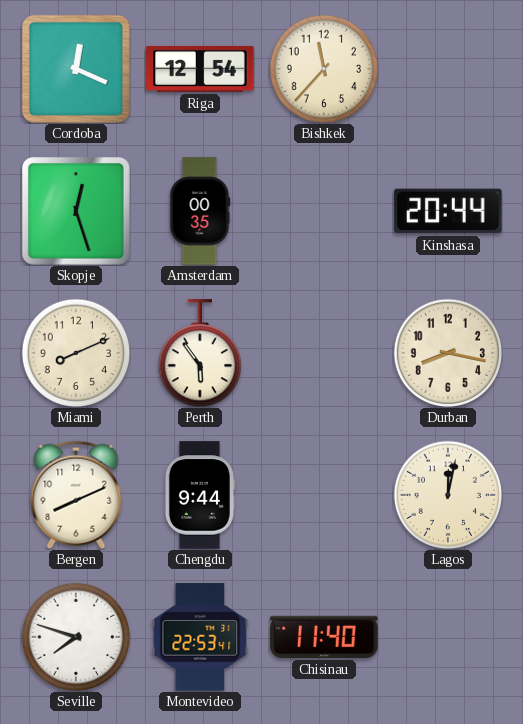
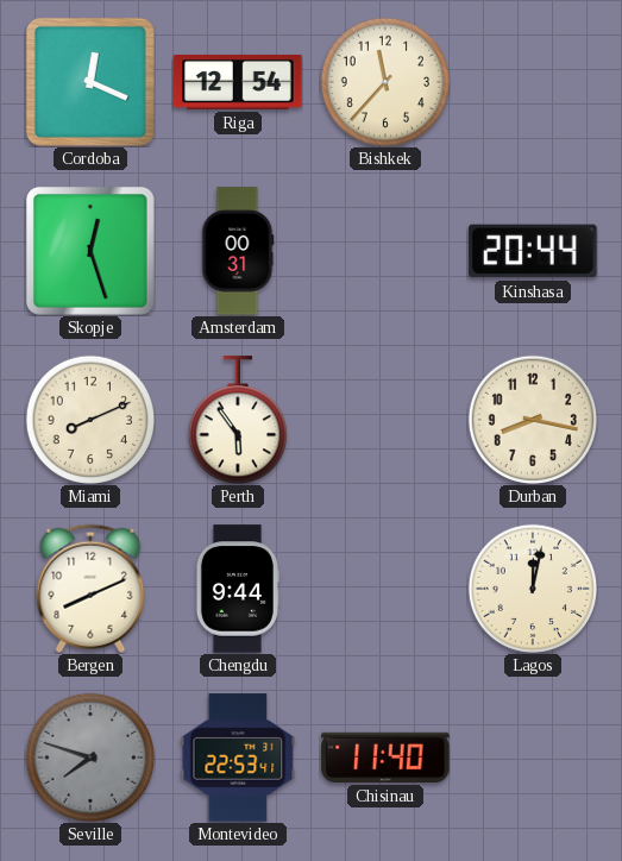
Amsterdam: 00:35 -> 00:31 (238, 251)
Seville dial: white -> grey (89, 756)
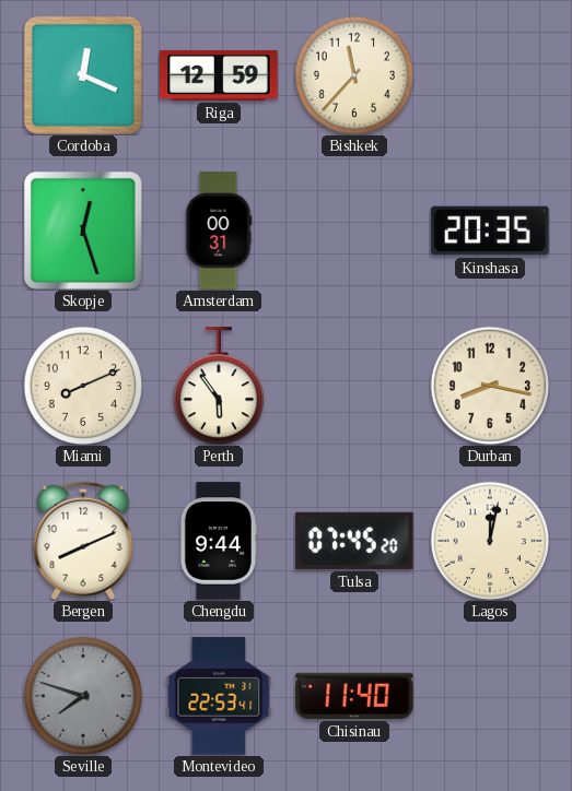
Riga: 12:54 -> 12:59 (219, 75)
Kinshasa: 20:44 -> 20:35 (490, 231)
Tulsa: none -> 07:45 (354, 541)
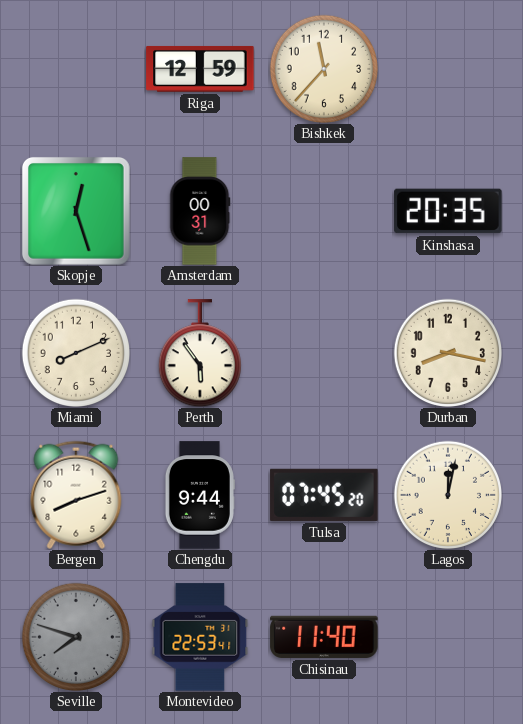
Cordoba: 12:19 -> none (83, 75)
Bergen: 8:11 -> 8:12 (76, 495)
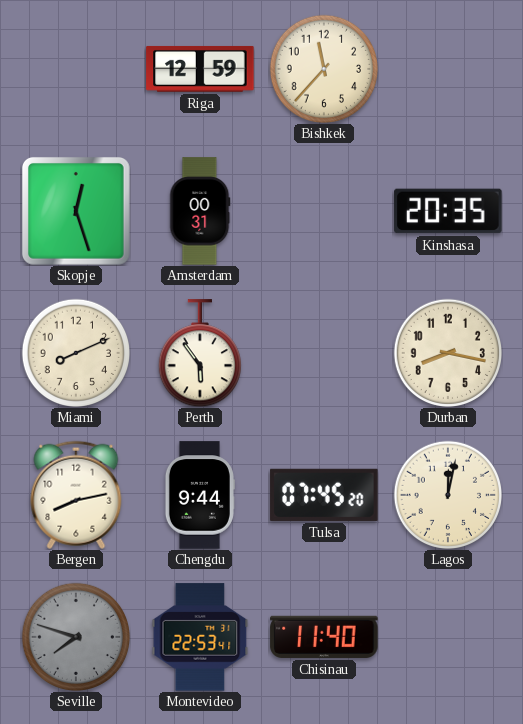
Bergen: 8:12 -> 8:13 (76, 495)
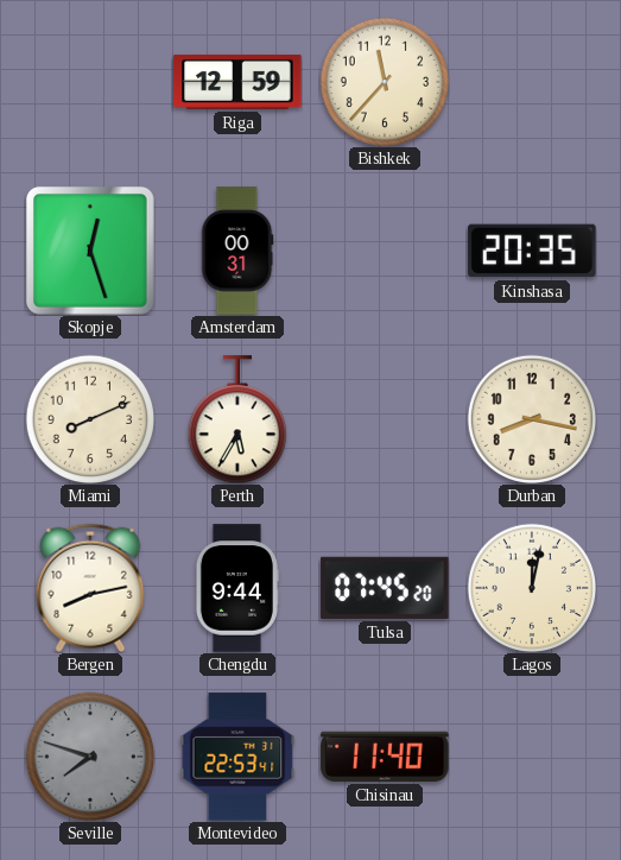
Perth: 5:54 -> 5:35 (237, 419)
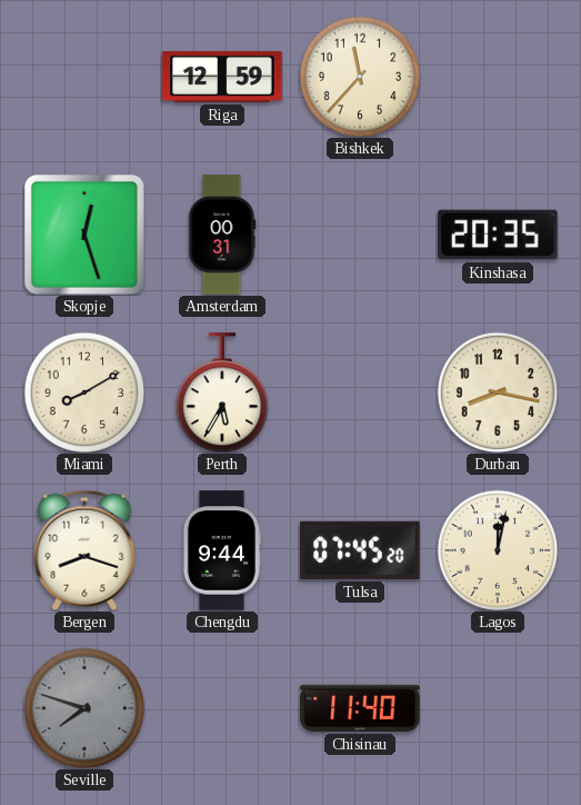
Miami: 8:11 -> 8:10 (83, 391)
Bergen: 8:13 -> 8:18 (84, 550)
Montevideo: 22:53 -> none (237, 757)
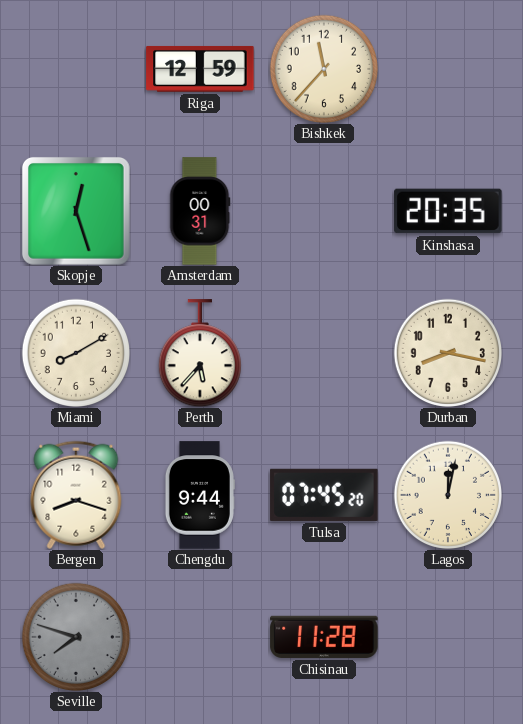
Perth: 5:35 -> 5:37 (200, 353)
Chisinau: 11:40 -> 11:28 (324, 637)
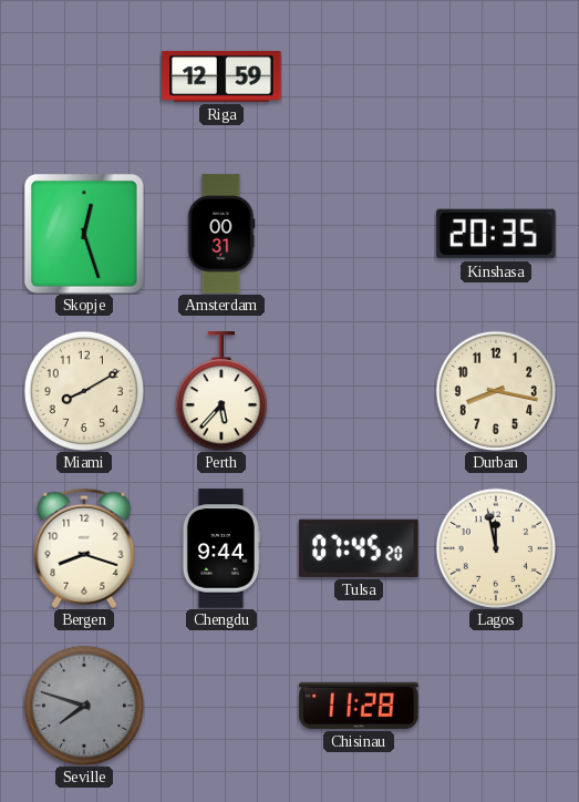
Bishkek: 11:37 -> none (323, 68)
Lagos: 12:02 -> 11:58 (495, 547)
